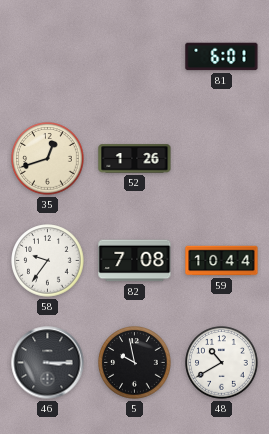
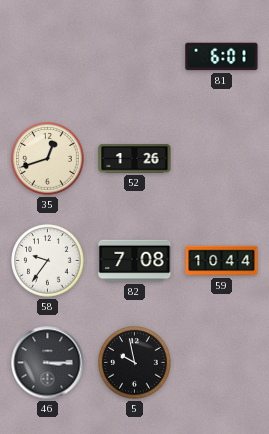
48: 10:40 -> none (222, 363)
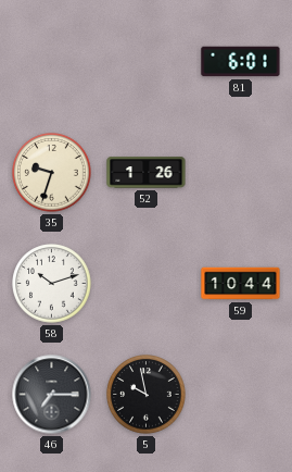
35: 12:42 -> 9:33 (52, 173)
58: 9:36 -> 10:12 (52, 284)
82: 7:08 -> none (135, 261)
46: 3:15 -> 7:15 (52, 395)
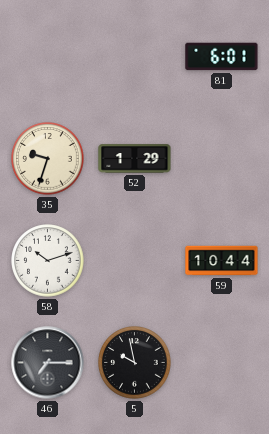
52: 1:26 -> 1:29 (135, 159)
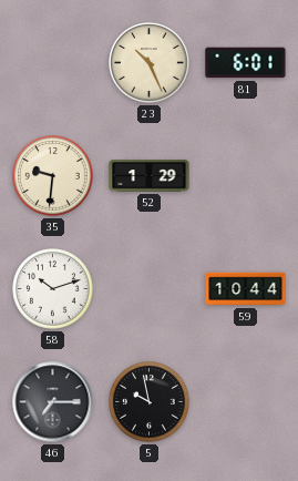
23: none -> 10:26 (150, 63)
35: 9:33 -> 9:31 (53, 176)
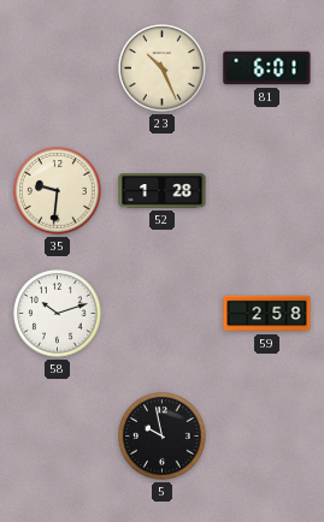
52: 1:29 -> 1:28 (163, 191)
59: 10:44 -> 2:58 (267, 314)
46: 7:15 -> none (53, 402)
